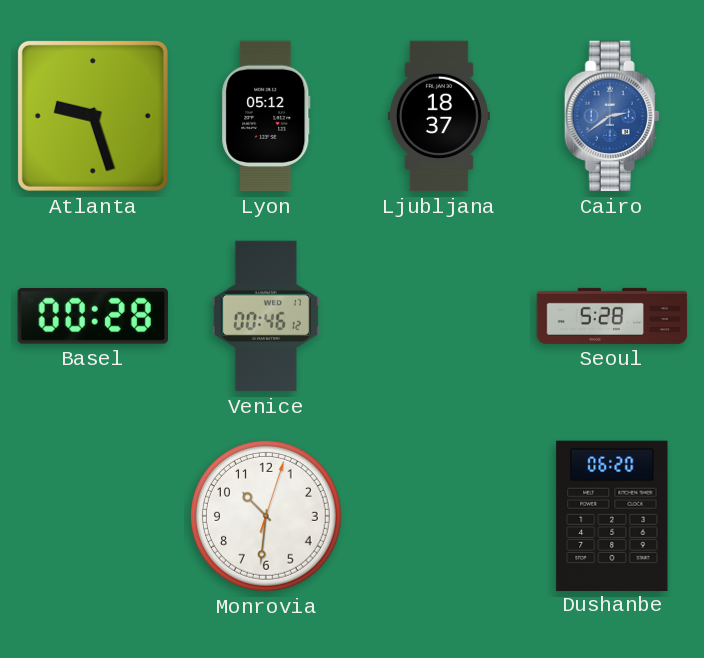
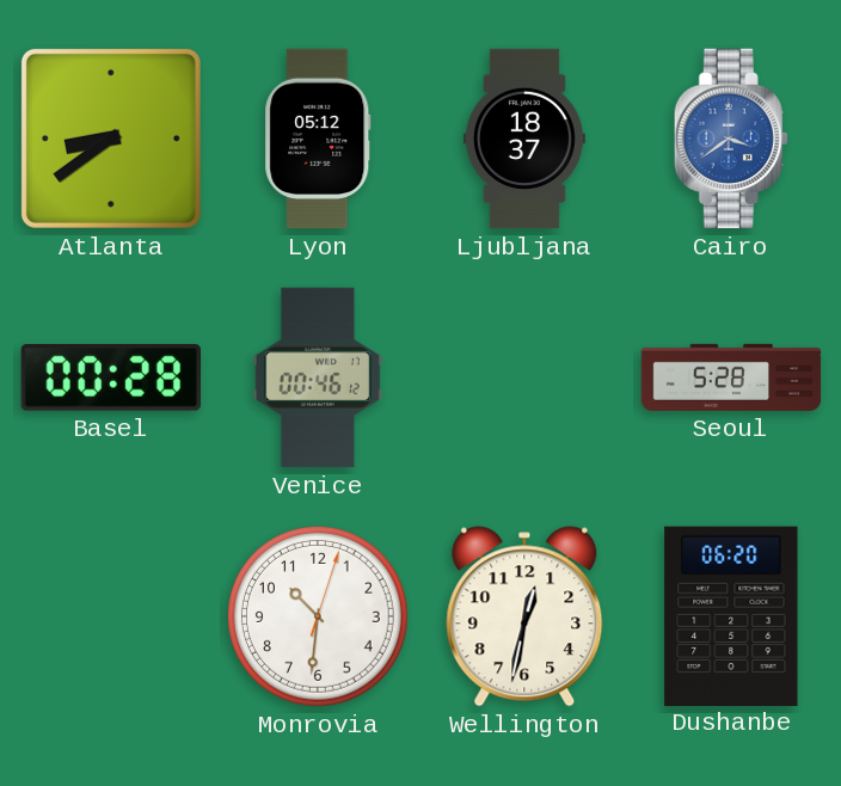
Atlanta: 9:27 -> 8:39 (111, 139)
Cairo: 2:39 -> 3:39 (731, 139)
Wellington: none -> 12:32 (524, 616)
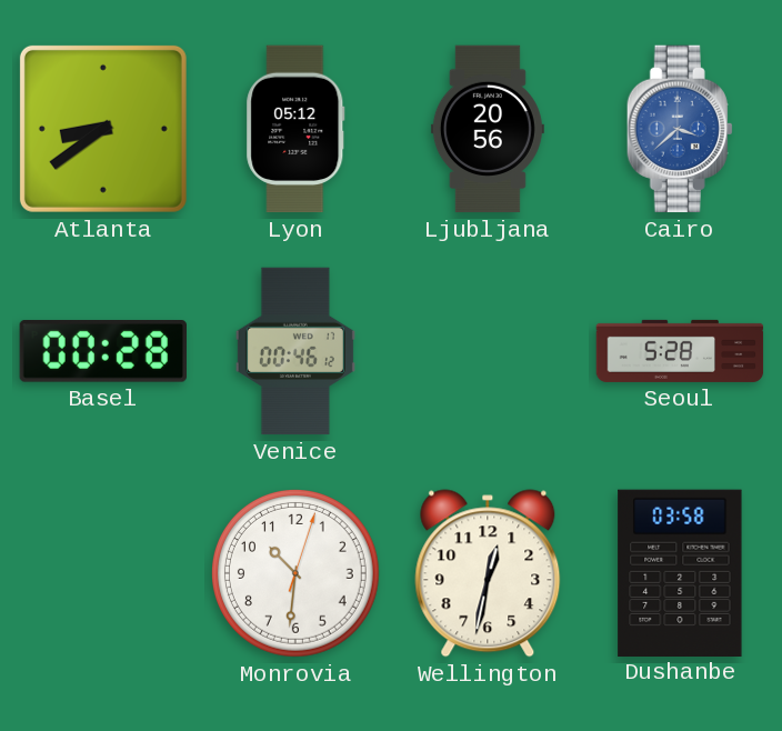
Ljubljana: 18:37 -> 20:56 (488, 129)
Cairo: 3:39 -> 3:38 (680, 129)
Dushanbe: 06:20 -> 03:58 (680, 572)
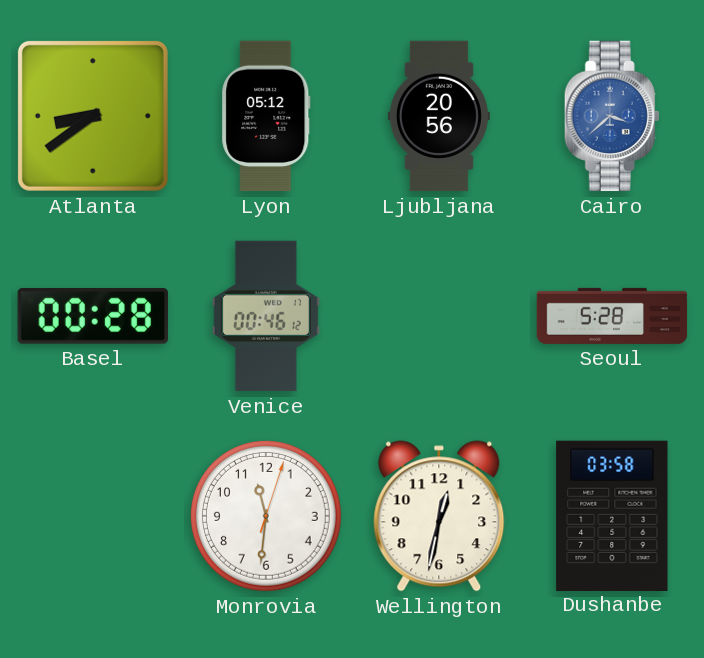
Monrovia: 10:31 -> 11:31 (267, 517)
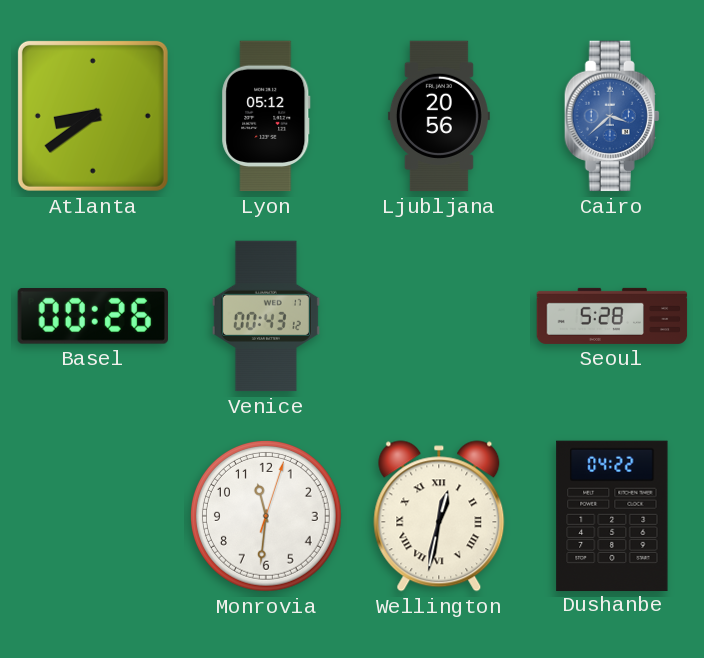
Basel: 00:28 -> 00:26 (93, 317)
Venice: 00:46 -> 00:43 (266, 316)
Wellington numerals: Arabic -> Roman (439, 516)
Dushanbe: 03:58 -> 04:22 (612, 515)
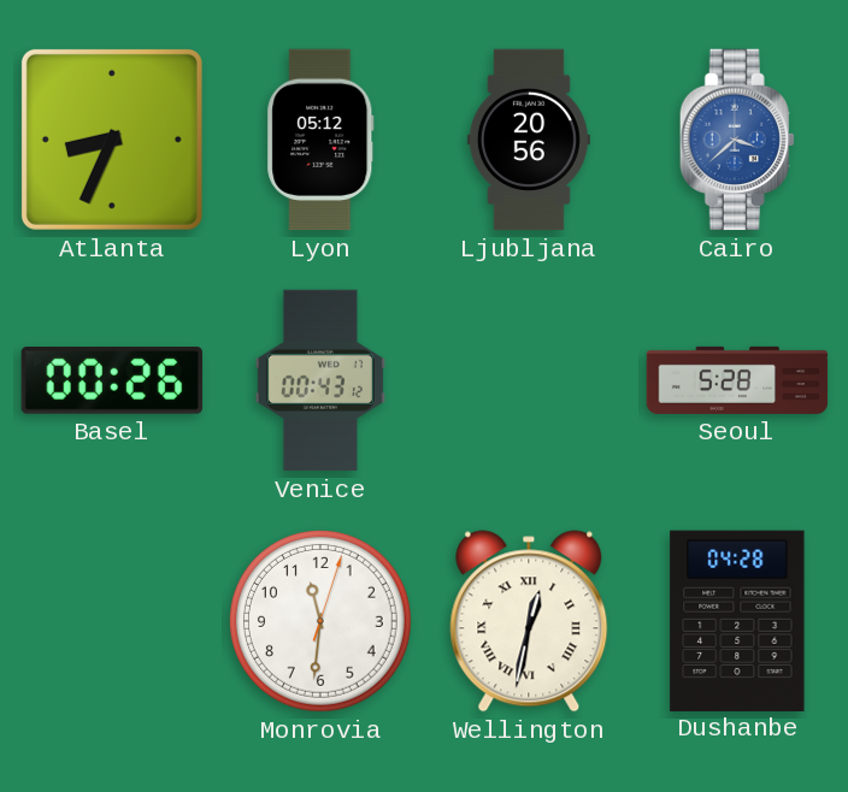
Atlanta: 8:39 -> 8:34 (112, 140)
Dushanbe: 04:22 -> 04:28 (737, 620)
